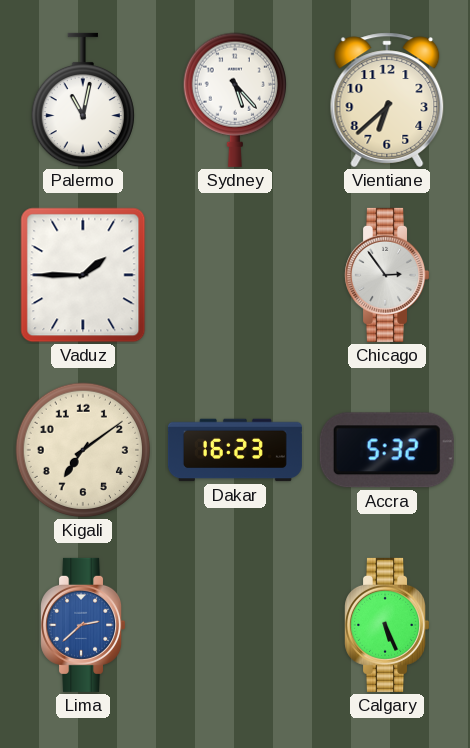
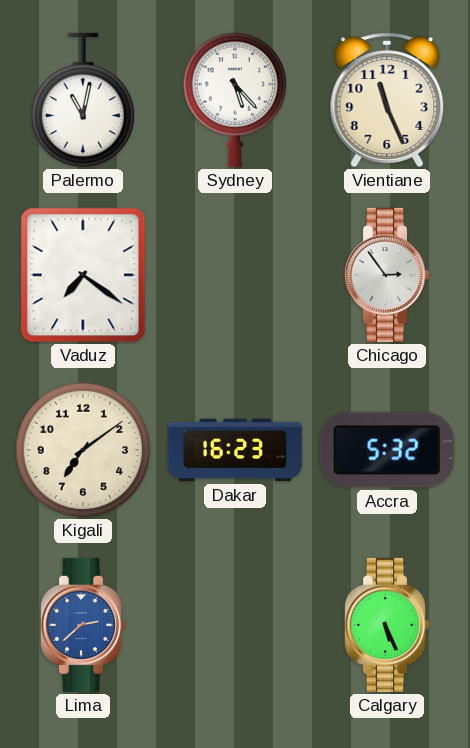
Vientiane: 6:38 -> 11:26 (387, 100)
Vaduz: 1:45 -> 7:21 (83, 275)
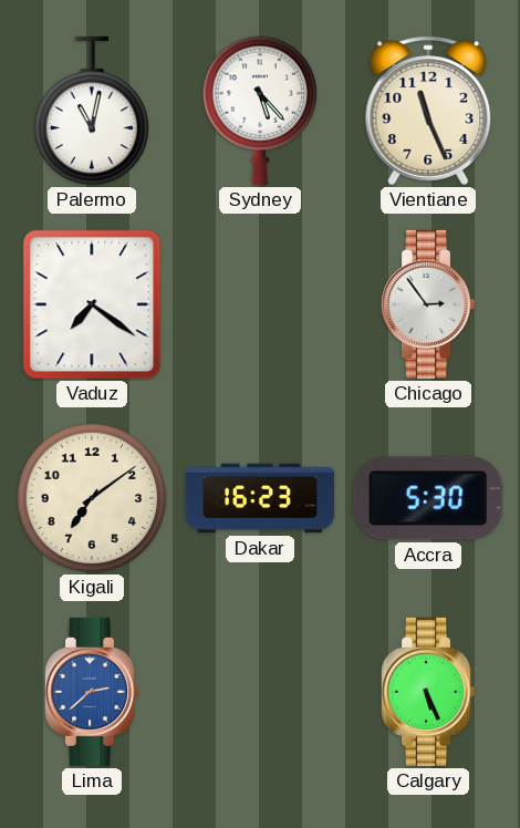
Accra: 5:32 -> 5:30 (428, 498)
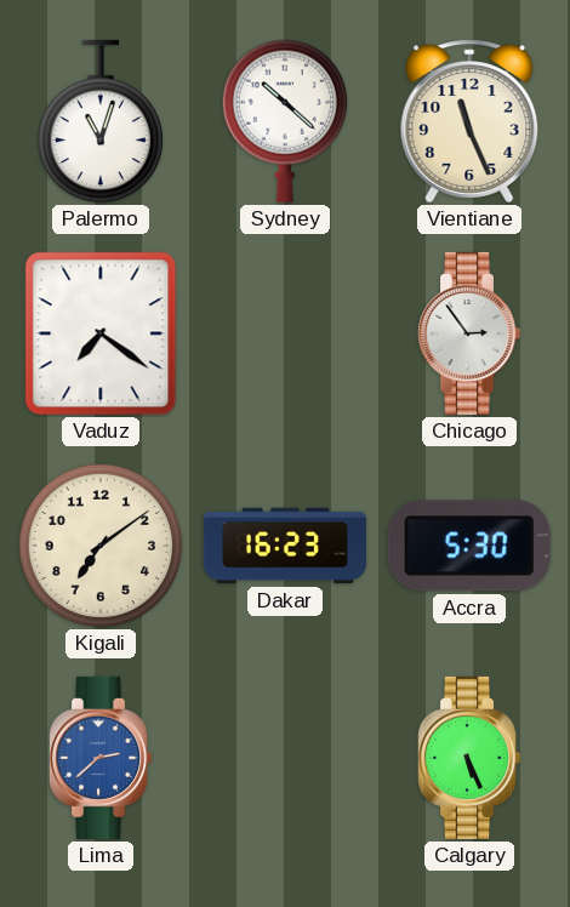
Palermo: 11:02 -> 11:03 (99, 121)
Sydney: 5:23 -> 10:22 (284, 121)
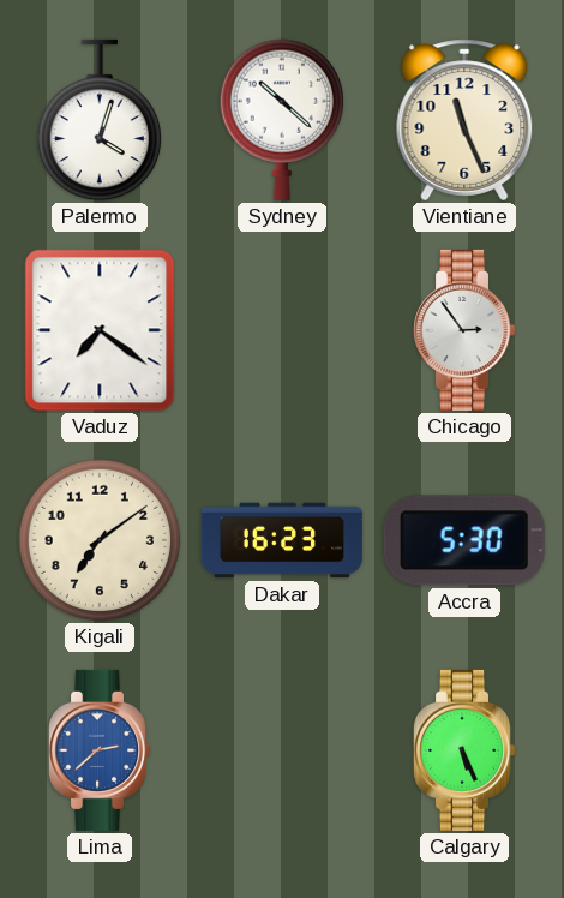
Palermo: 11:03 -> 4:03 (98, 120)
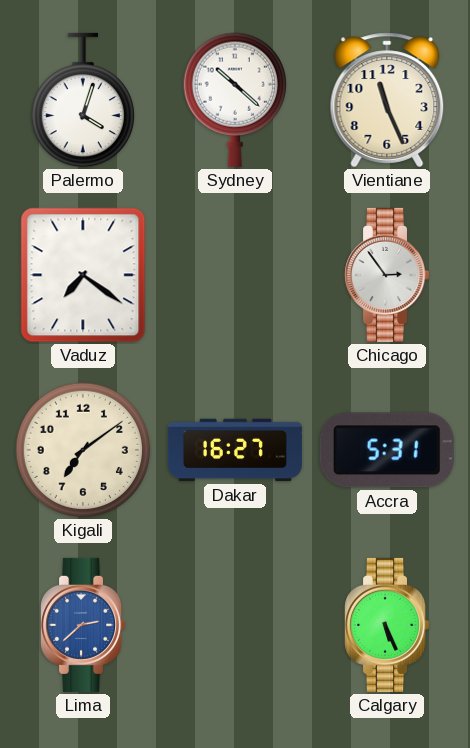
Dakar: 16:23 -> 16:27 (235, 450)
Accra: 5:30 -> 5:31 (387, 450)
